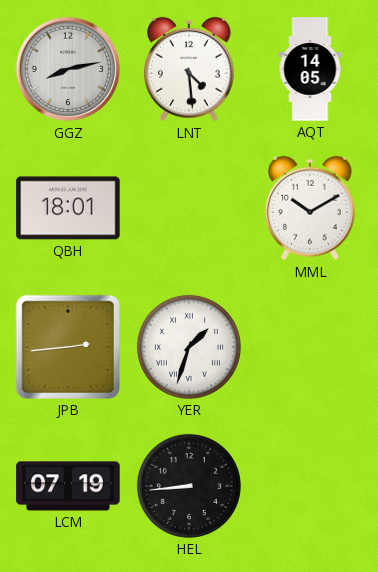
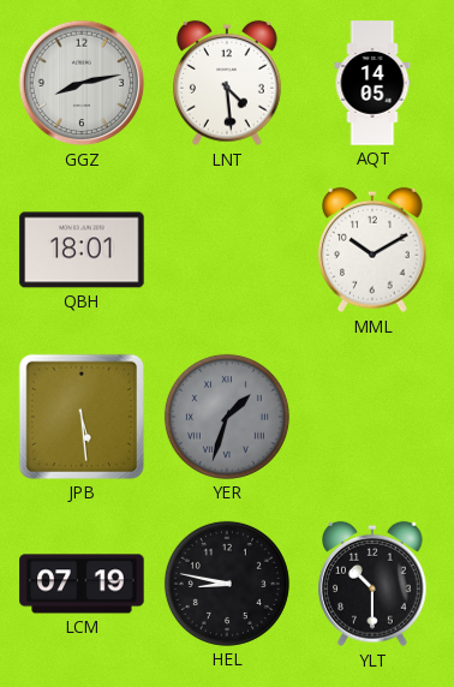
JPB: 2:44 -> 5:29 (82, 417)
YER dial: white -> grey (227, 417)
HEL: 8:44 -> 8:47 (227, 584)
YLT: none -> 10:30 (374, 584)
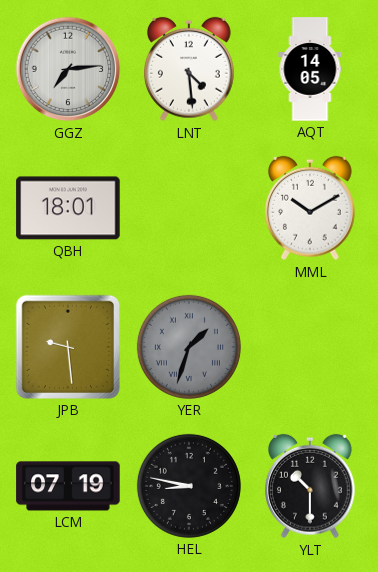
GGZ: 8:13 -> 7:14 (68, 69)
JPB: 5:29 -> 9:29 (68, 347)
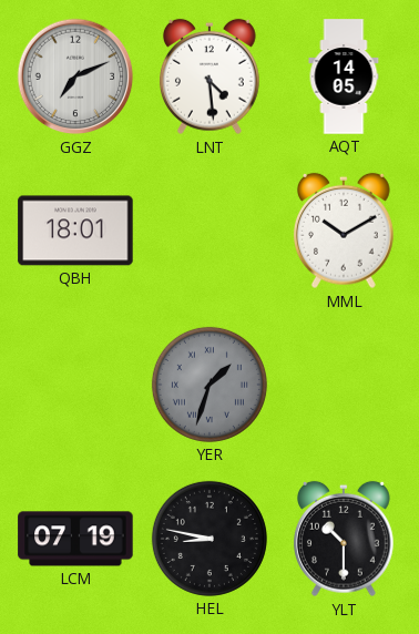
GGZ: 7:14 -> 7:11 (75, 76)
JPB: 9:29 -> none (68, 347)
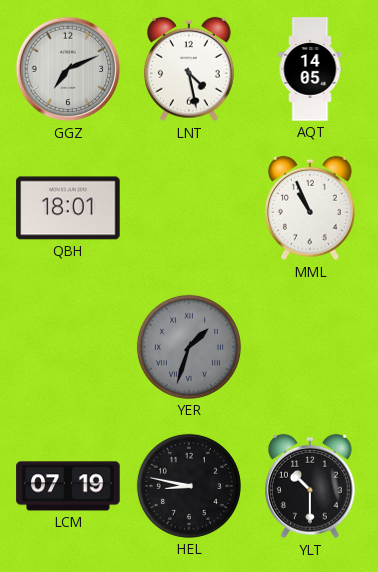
LNT: 4:29 -> 4:28 (190, 69)
MML: 10:10 -> 10:56 (311, 208)
